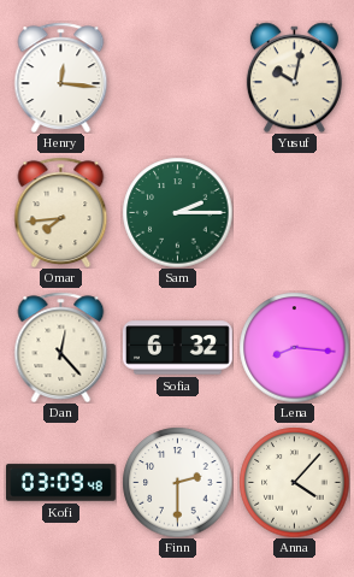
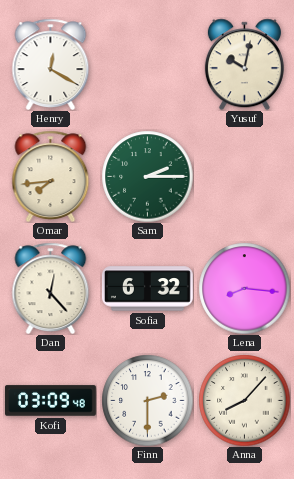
Henry: 12:16 -> 12:20 (51, 64)
Anna: 4:07 -> 8:07 (244, 400)
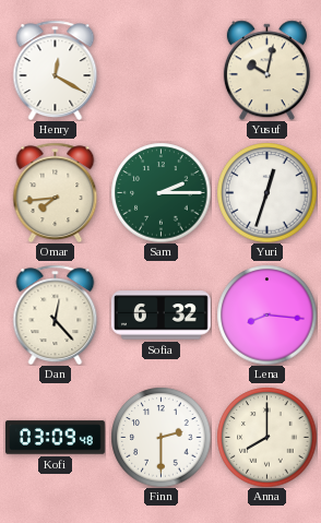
Yuri: none -> 12:33 (266, 192)
Anna: 8:07 -> 8:00 (266, 437)
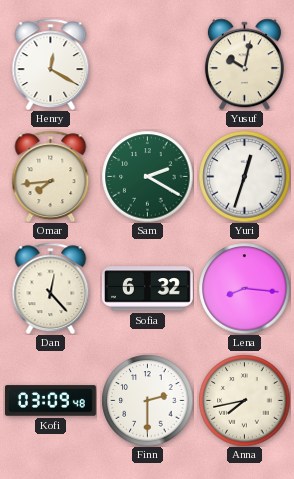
Sam: 2:15 -> 2:20 (147, 176)
Anna: 8:00 -> 7:43 (244, 400)
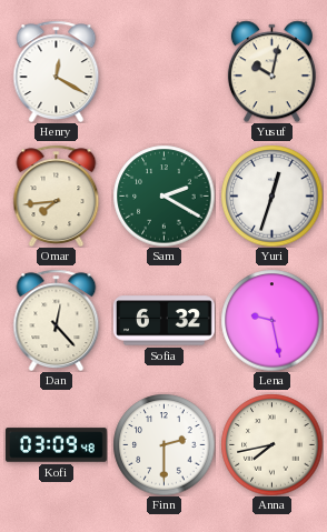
Lena: 8:16 -> 9:28 (271, 320)
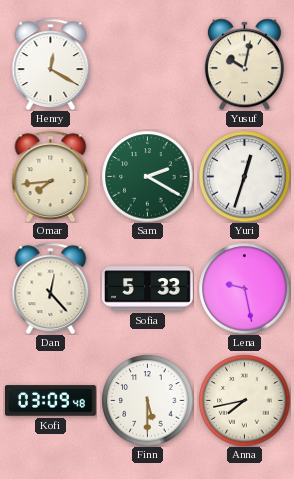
Sofia: 6:32 -> 5:33 (147, 289)
Finn: 2:30 -> 5:30 (147, 400)
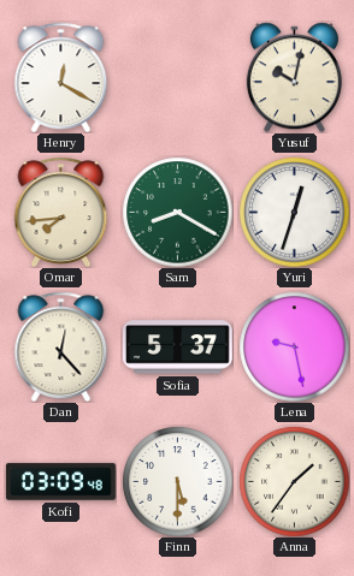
Sam: 2:20 -> 8:20 (177, 212)
Sofia: 5:33 -> 5:37 (177, 348)
Anna: 7:43 -> 1:36 (294, 481)
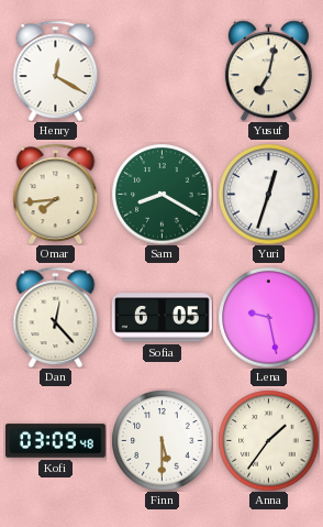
Yusuf: 10:02 -> 7:02 (268, 70)
Sofia: 5:37 -> 6:05 (161, 318)
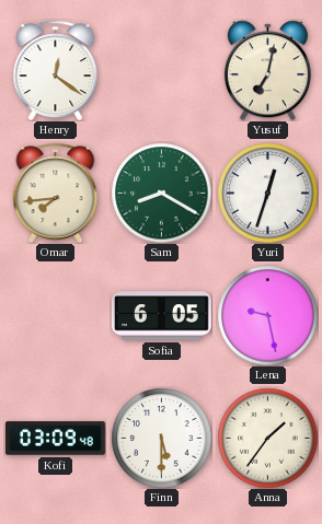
Henry: 12:20 -> 12:21 (56, 70)
Dan: 12:23 -> none (56, 317)
